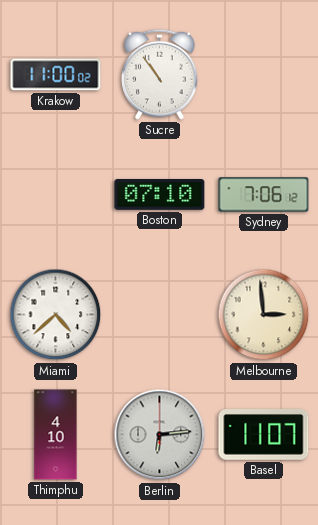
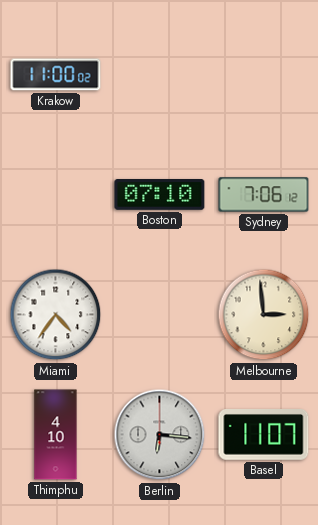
Sucre: 10:54 -> none (160, 74)
Miami: 4:38 -> 4:36 (56, 315)
Berlin: 6:14 -> 6:16 (160, 435)
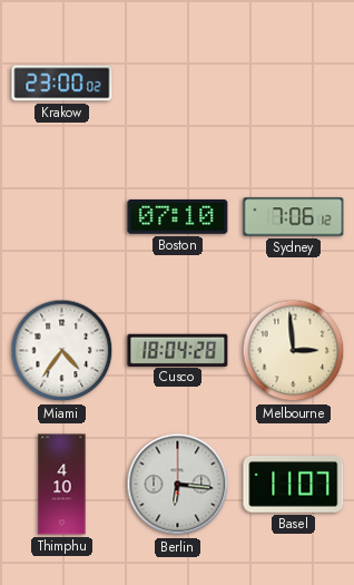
Krakow: 11:00 -> 23:00 (62, 84)
Cusco: none -> 18:04 (178, 350)
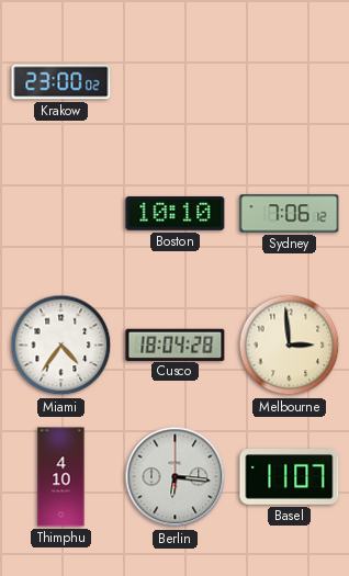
Boston: 07:10 -> 10:10 (176, 214)
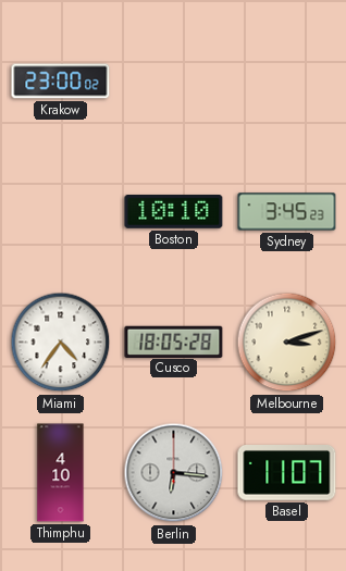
Sydney: 7:06 -> 3:45 (287, 212)
Cusco: 18:04 -> 18:05 (174, 342)
Melbourne: 2:59 -> 3:12 (287, 343)
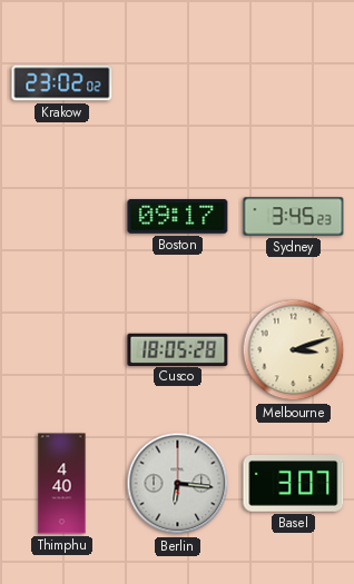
Krakow: 23:00 -> 23:02 (62, 83)
Boston: 10:10 -> 09:17 (178, 217)
Miami: 4:36 -> none (61, 343)
Thimphu: 4:10 -> 4:40 (62, 484)
Basel: 11:07 -> 3:07 (294, 484)
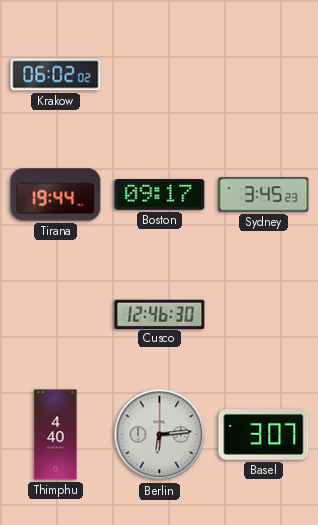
Krakow: 23:02 -> 06:02 (56, 75)
Tirana: none -> 19:44 (56, 195)
Cusco: 18:05 -> 12:46 (160, 314)
Melbourne: 3:12 -> none (294, 350)
Berlin: 6:16 -> 6:14 (160, 435)
